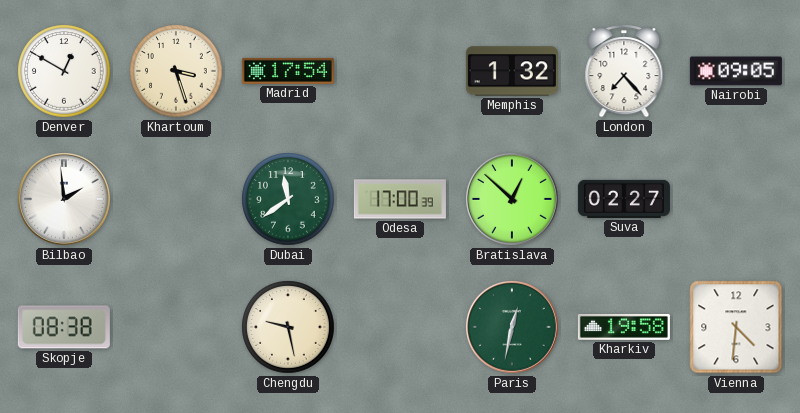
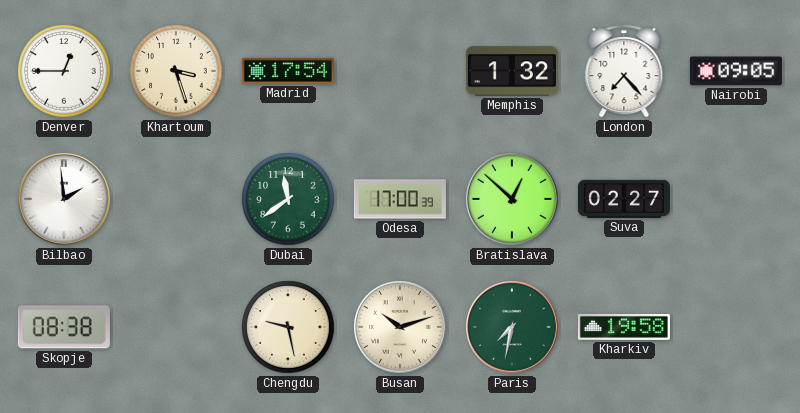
Denver: 12:50 -> 12:45 (64, 71)
Busan: none -> 10:12 (401, 328)
Paris: 12:32 -> 7:32 (513, 328)
Vienna: 4:31 -> none (736, 327)
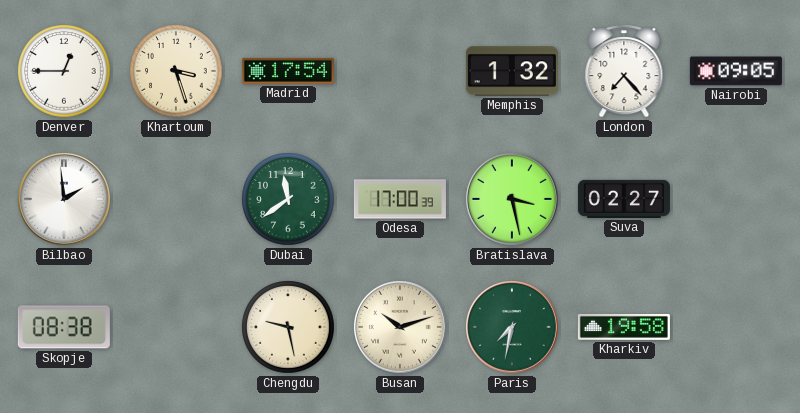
Bratislava: 12:52 -> 3:28 (513, 200)
